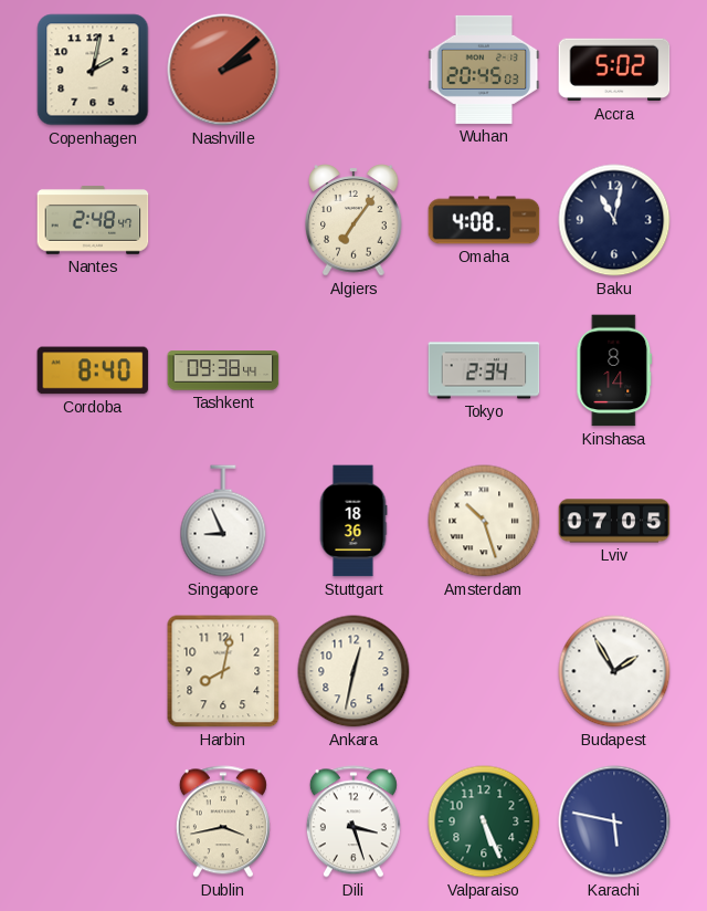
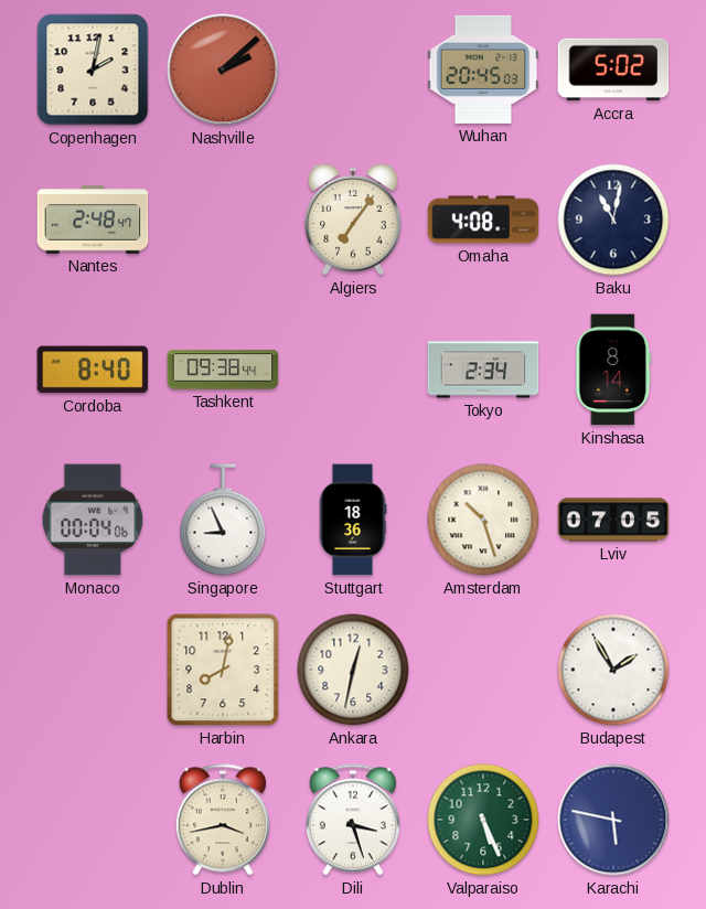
Monaco: none -> 00:04 (93, 520)
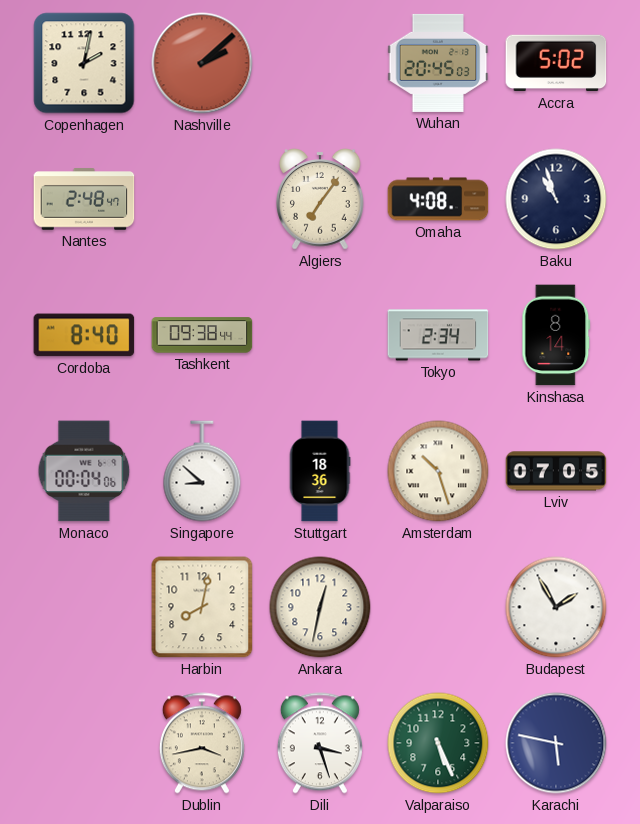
Baku: 11:02 -> 10:57 (556, 199)
Singapore: 8:56 -> 8:52 (202, 471)
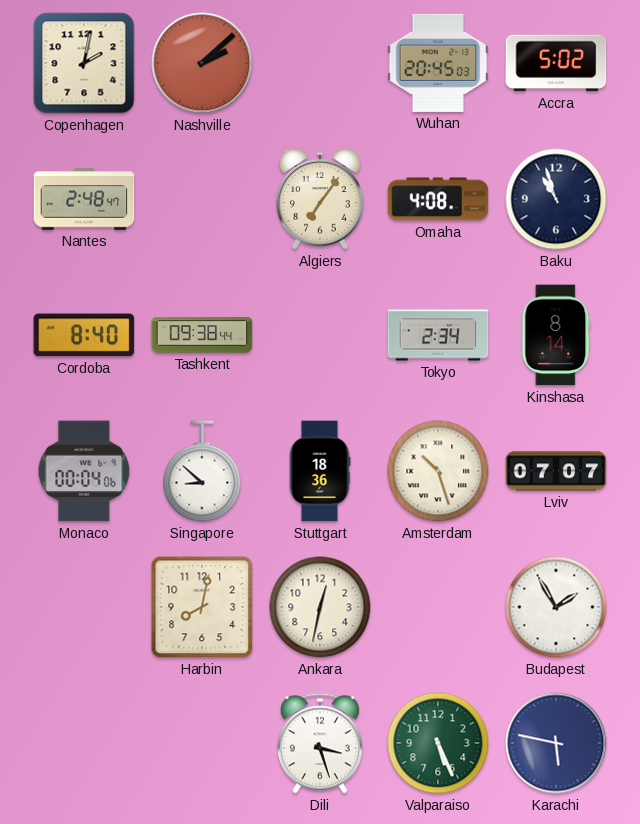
Lviv: 07:05 -> 07:07 (556, 471)
Dublin: 3:43 -> none (202, 743)
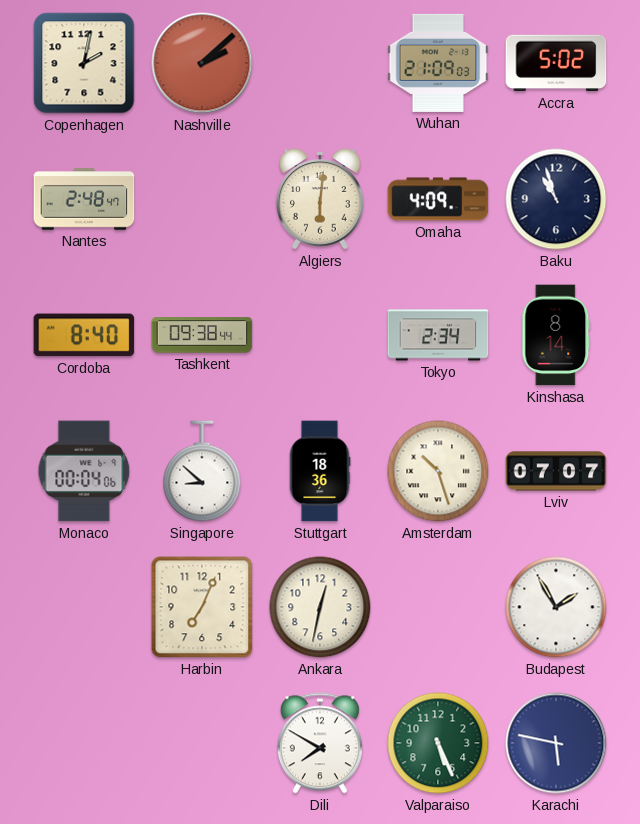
Wuhan: 20:45 -> 21:09 (438, 63)
Algiers: 7:06 -> 6:01 (321, 199)
Omaha: 4:08 -> 4:09 (438, 199)
Harbin: 8:02 -> 7:04 (202, 607)
Dili: 3:27 -> 7:50 (320, 743)
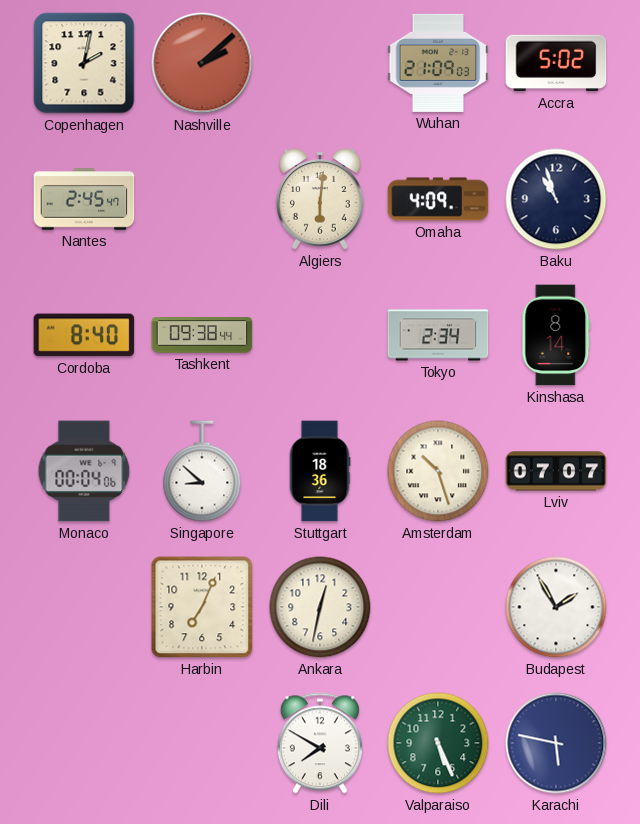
Nantes: 2:48 -> 2:45 (84, 199)
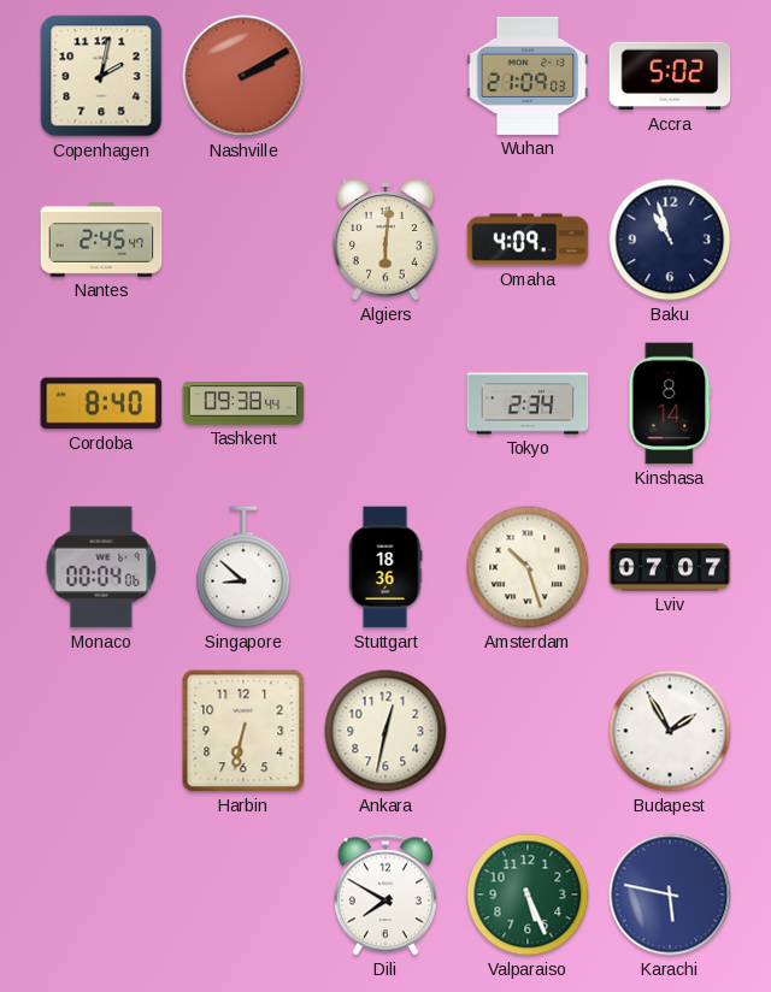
Nashville: 2:08 -> 2:10 (243, 76)
Harbin: 7:04 -> 6:32 (243, 731)
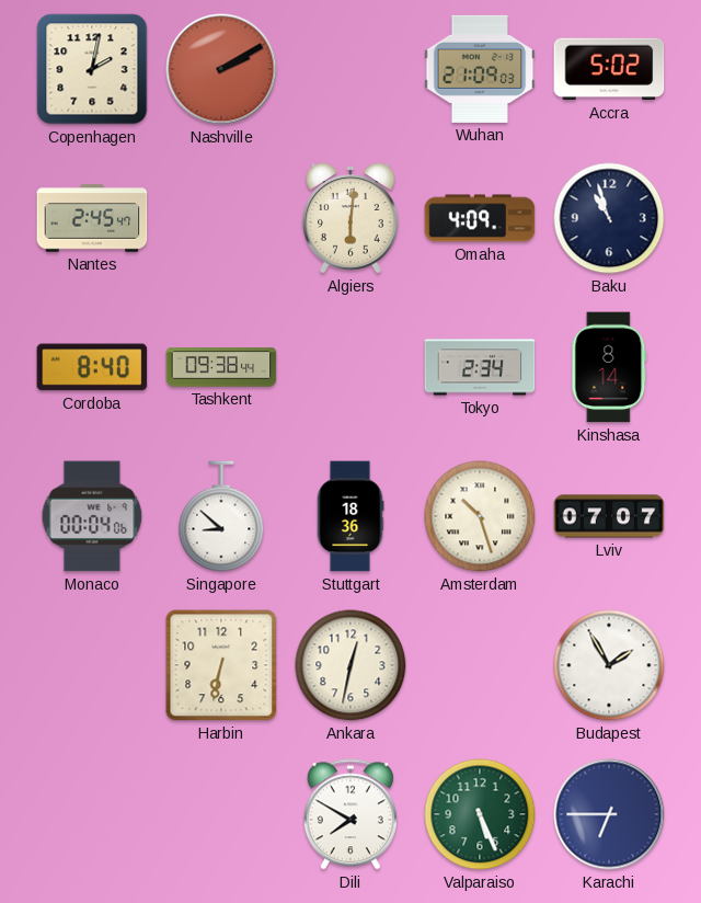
Karachi: 5:47 -> 6:45 (609, 814)
